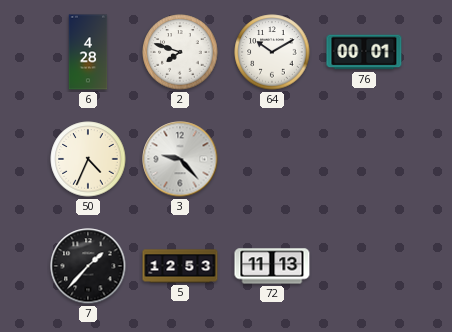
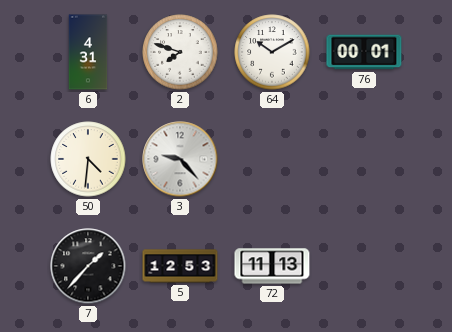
6: 4:28 -> 4:31 (88, 52)
50: 4:34 -> 4:31 (88, 159)
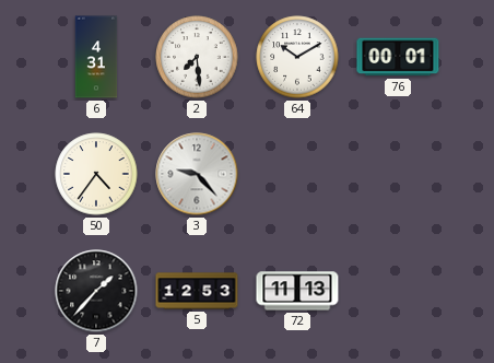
2: 7:48 -> 7:29 (197, 57)
50: 4:31 -> 4:36 (96, 174)
